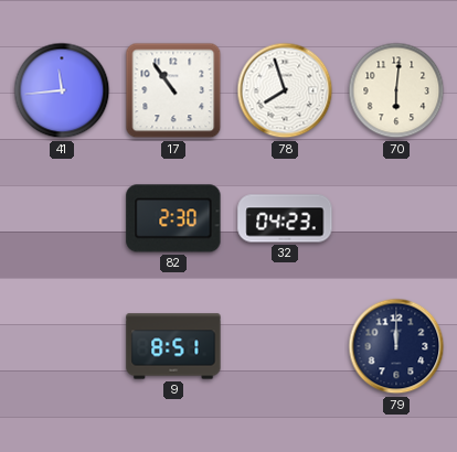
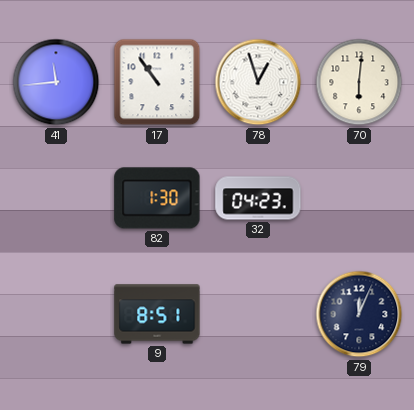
78: 7:57 -> 12:57 (258, 82)
82: 2:30 -> 1:30 (157, 198)
79: 12:00 -> 12:04 (359, 314)
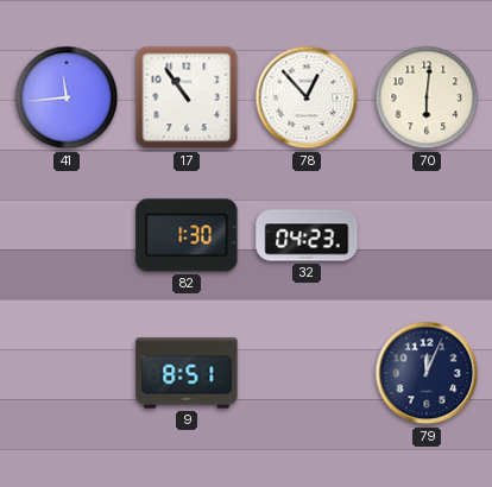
78: 12:57 -> 12:53 (307, 97)
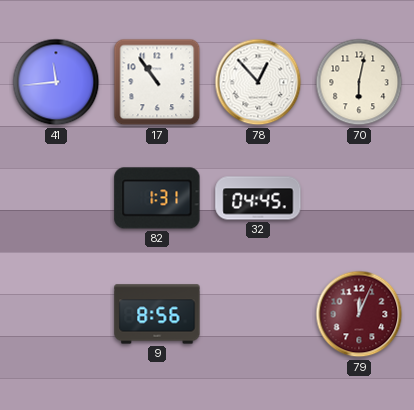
70: 6:01 -> 6:02 (359, 82)
82: 1:30 -> 1:31 (157, 198)
32: 04:23 -> 04:45 (258, 198)
9: 8:51 -> 8:56 (157, 314)
79 dial: navy -> burgundy (359, 314)
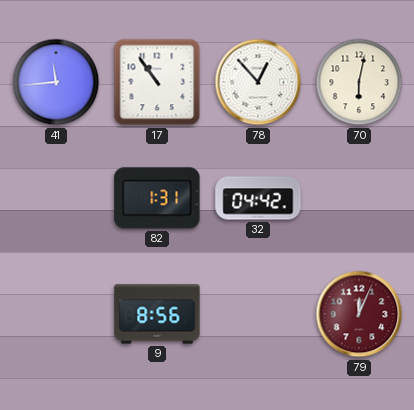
32: 04:45 -> 04:42 (258, 198)
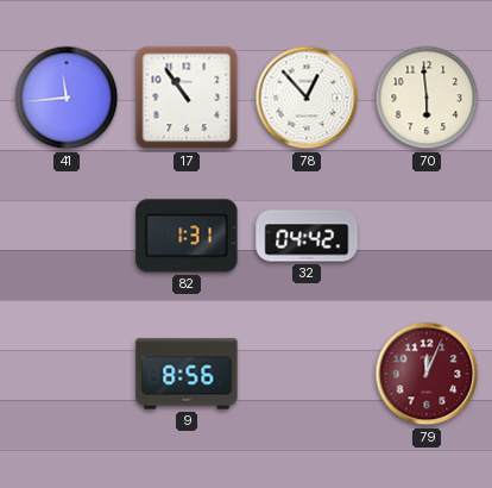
70: 6:02 -> 5:59 (427, 98)
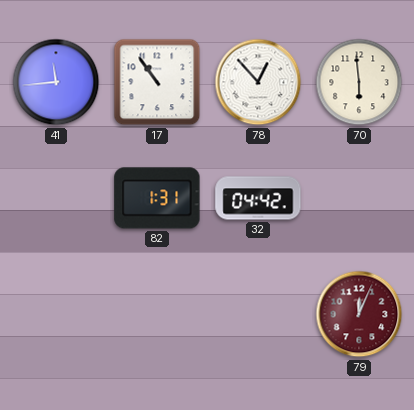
9: 8:56 -> none (187, 374)
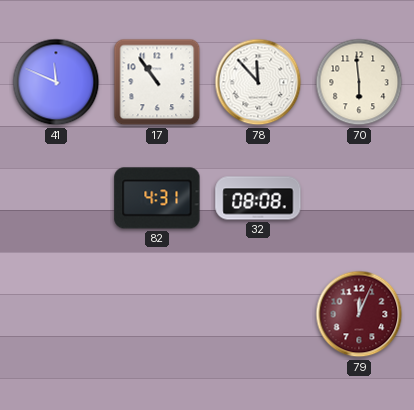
41: 11:44 -> 11:49 (56, 82)
78: 12:53 -> 11:53 (258, 82)
82: 1:31 -> 4:31 (157, 198)
32: 04:42 -> 08:08 (258, 198)
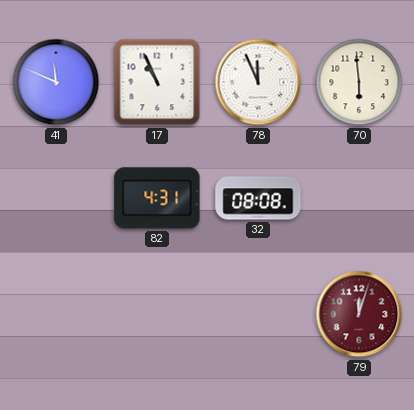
17: 10:54 -> 10:56 (157, 82)
78: 11:53 -> 11:56 (258, 82)
79: 12:04 -> 12:03 (359, 314)
